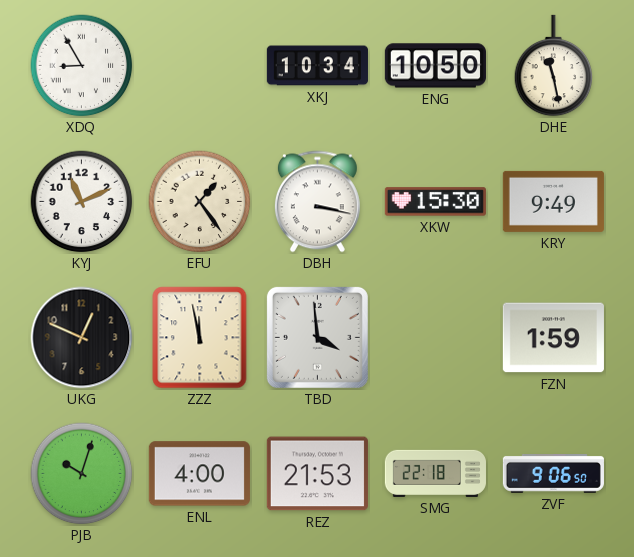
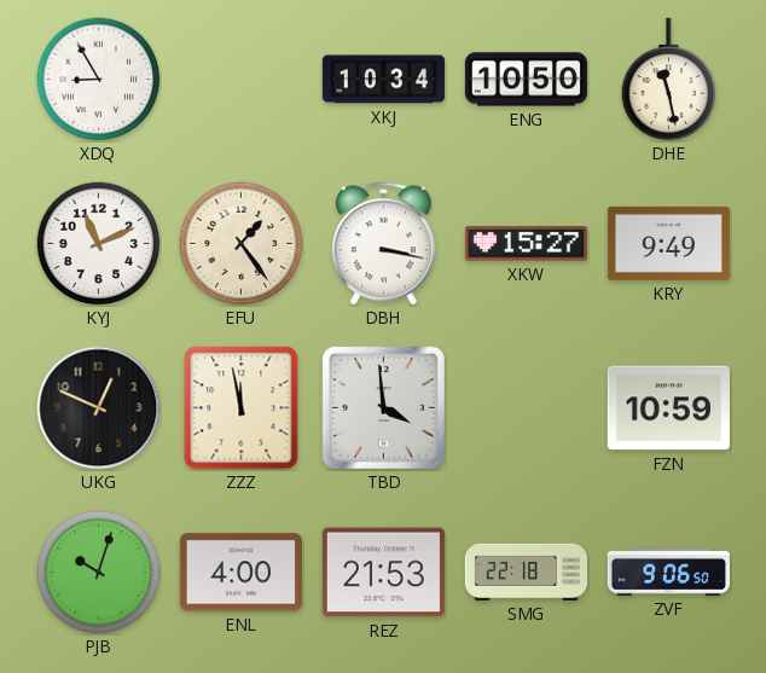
XKW: 15:30 -> 15:27 (526, 244)
FZN: 1:59 -> 10:59 (668, 408)
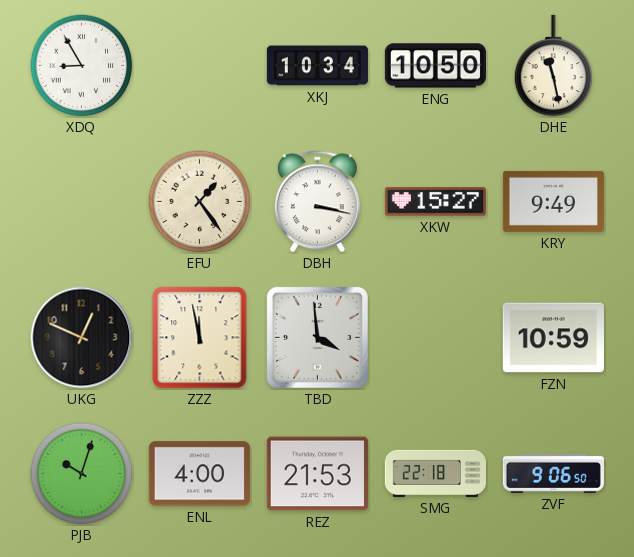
KYJ: 11:11 -> none (99, 244)
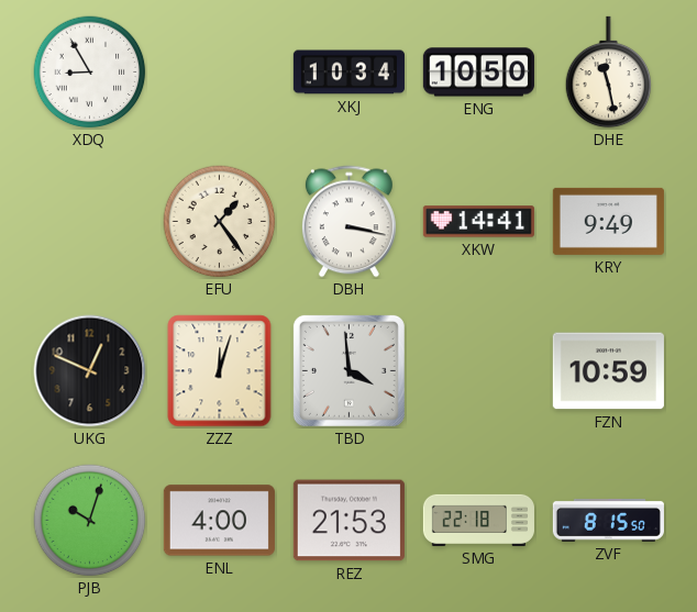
XKW: 15:27 -> 14:41 (478, 222)
ZZZ: 11:58 -> 12:03 (220, 371)
ZVF: 9:06 -> 8:15 (608, 521)
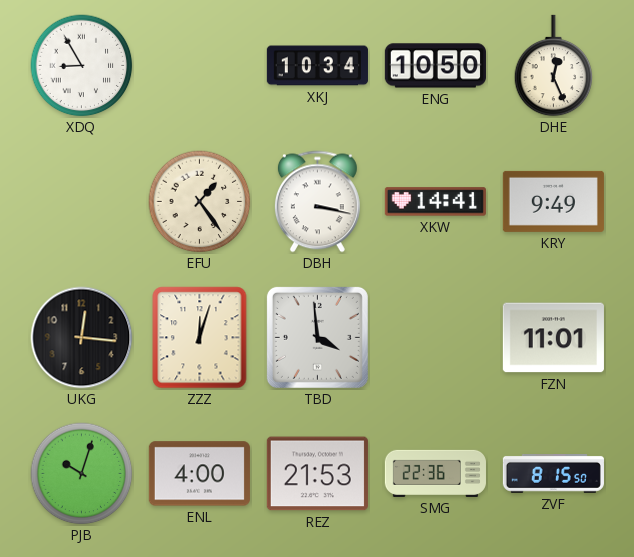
DHE: 11:28 -> 12:26 (554, 66)
UKG: 12:49 -> 12:16 (82, 338)
FZN: 10:59 -> 11:01 (553, 338)
SMG: 22:18 -> 22:36 (435, 473)
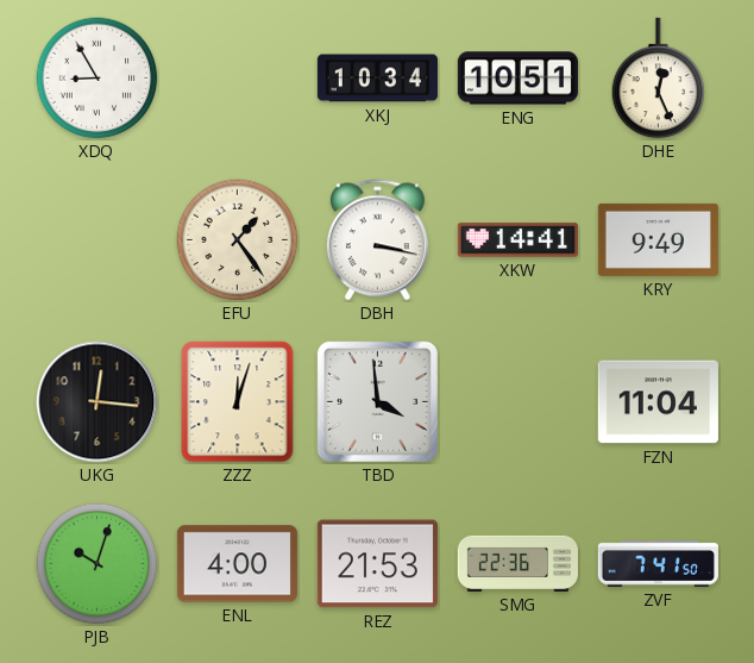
ENG: 10:50 -> 10:51 (517, 79)
FZN: 11:01 -> 11:04 (658, 402)
ZVF: 8:15 -> 7:41 (658, 564)
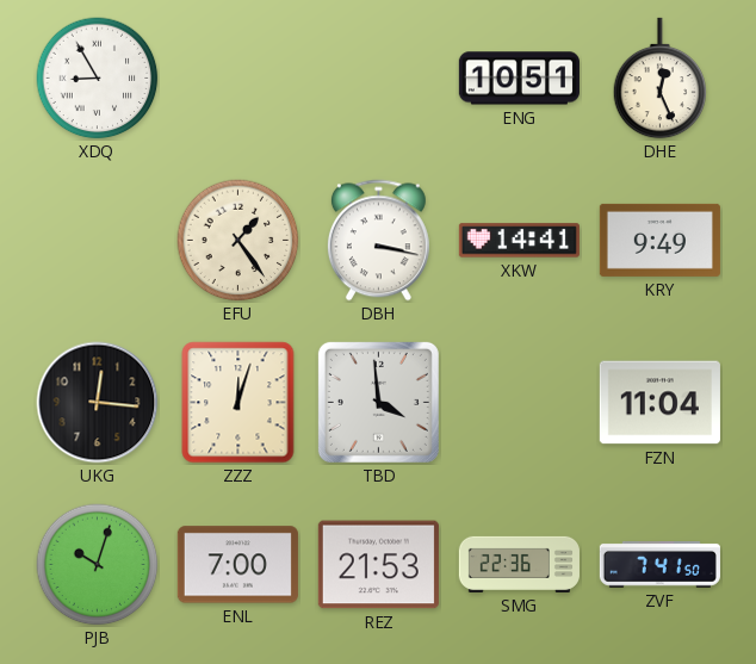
XKJ: 10:34 -> none (377, 79)
ENL: 4:00 -> 7:00 (237, 565)
